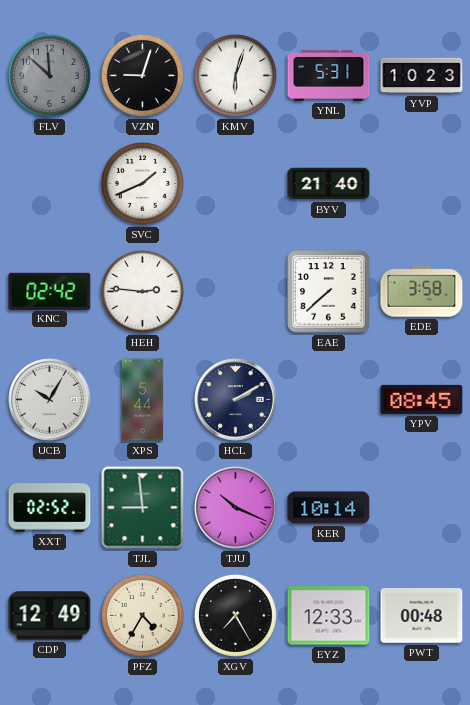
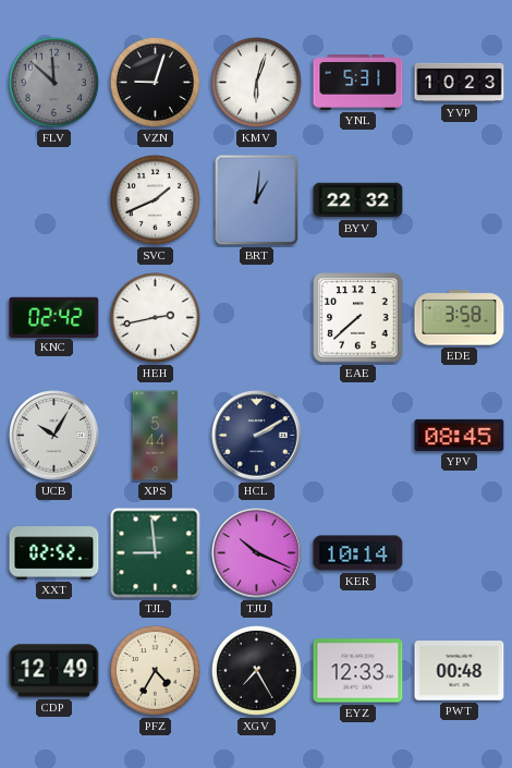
BRT: none -> 1:01 (257, 200)
BYV: 21:40 -> 22:32 (358, 200)
HEH: 2:46 -> 2:43 (155, 317)
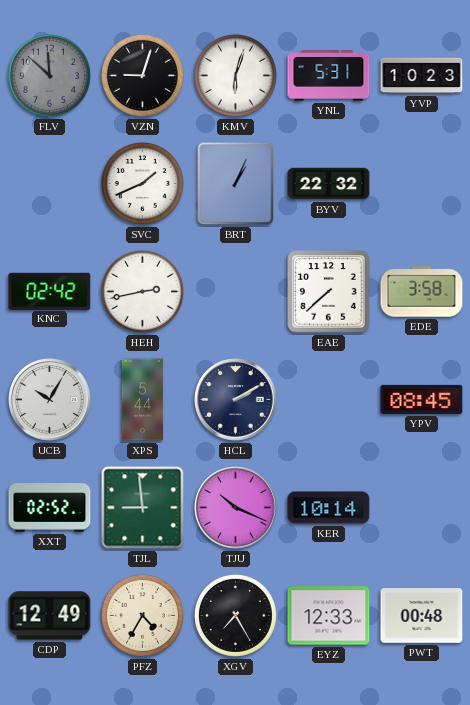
BRT: 1:01 -> 1:04 (236, 184)
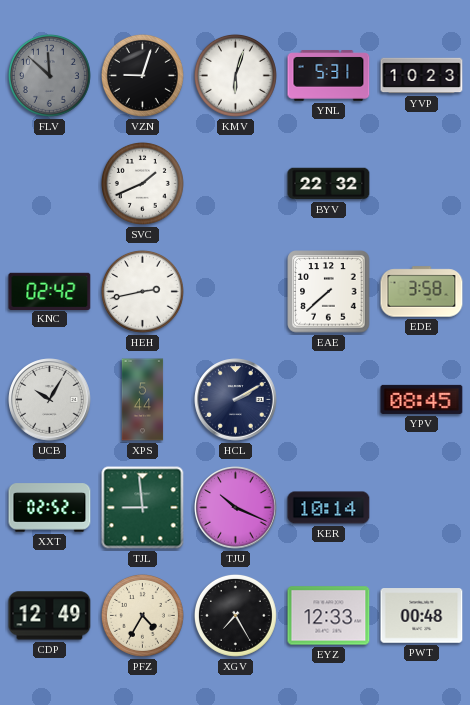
BRT: 1:04 -> none (236, 184)
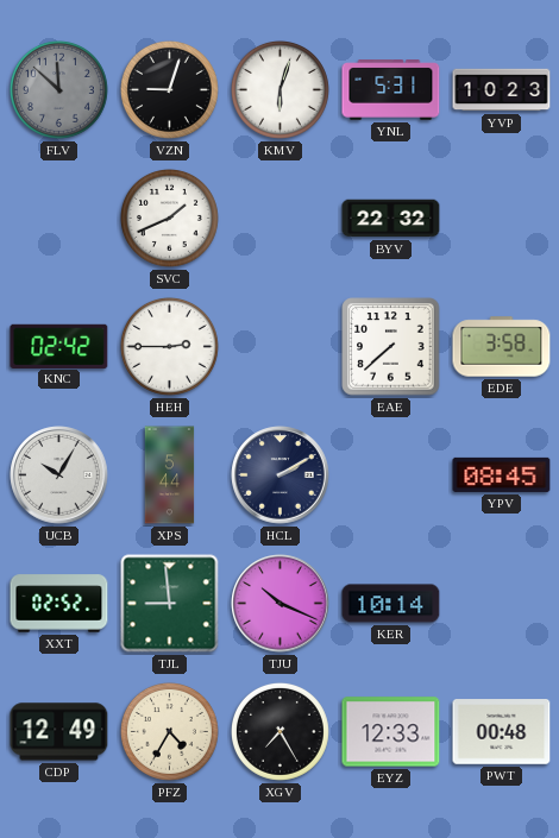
HEH: 2:43 -> 2:45 (169, 346)
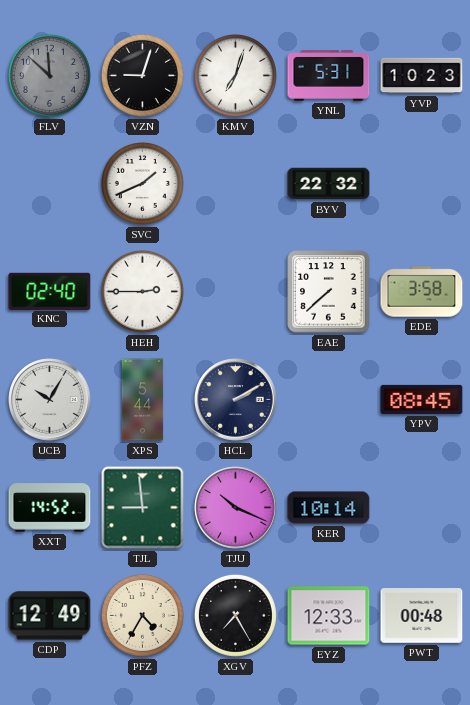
KMV: 6:03 -> 7:03 (235, 75)
KNC: 02:42 -> 02:40 (50, 291)
XXT: 02:52 -> 14:52 (50, 508)
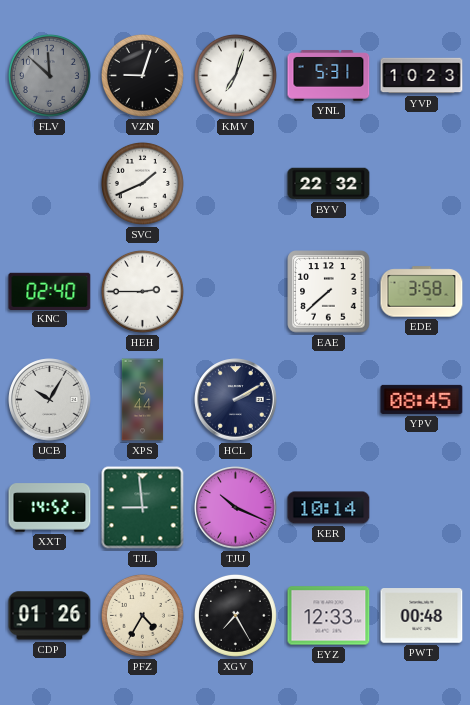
CDP: 12:49 -> 01:26 (50, 616)
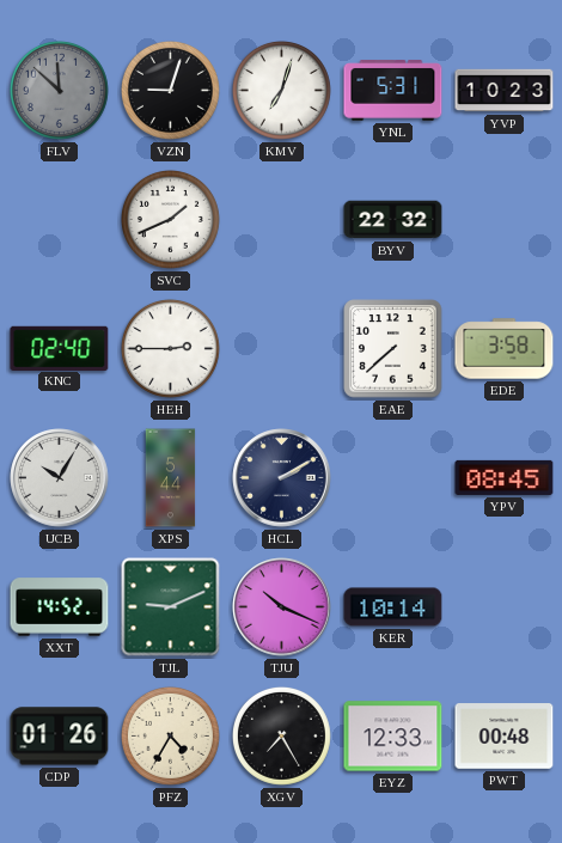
TJL: 8:59 -> 9:11 (171, 607)
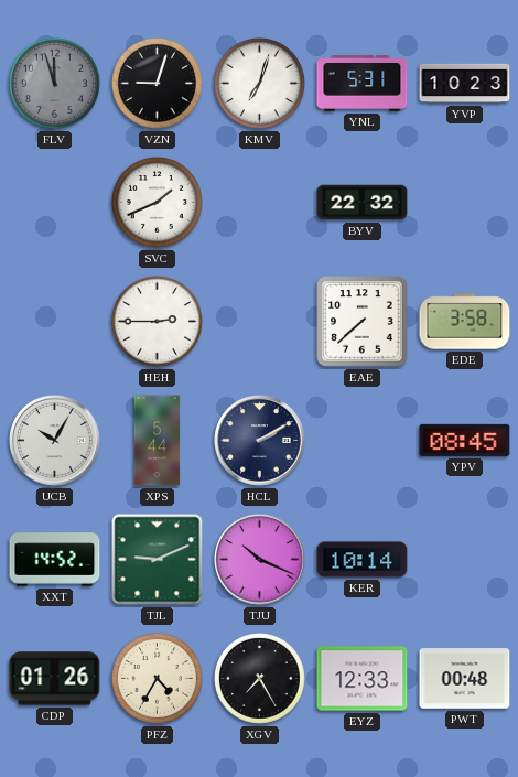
FLV: 11:52 -> 11:57 (54, 83)
KNC: 02:40 -> none (60, 348)
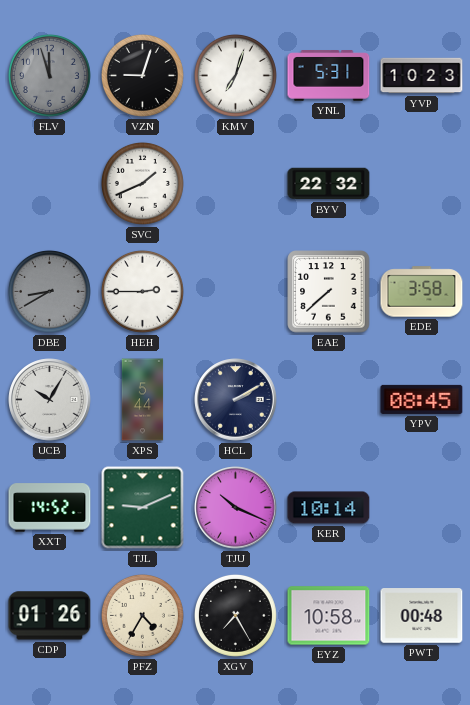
DBE: none -> 8:40 (49, 291)
EYZ: 12:33 -> 10:58 (329, 616)
